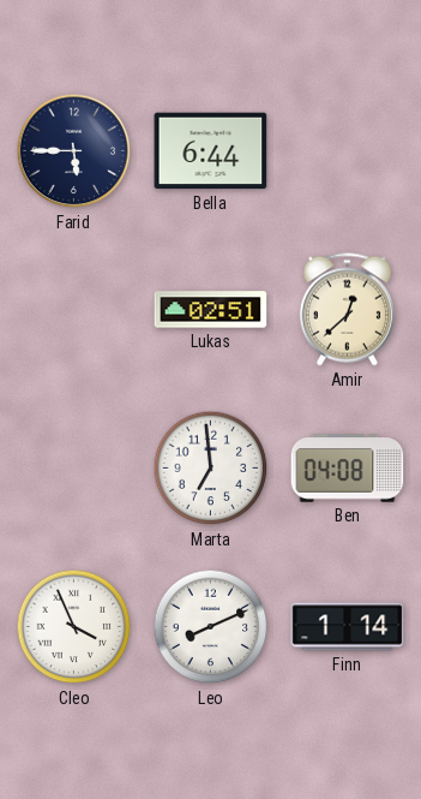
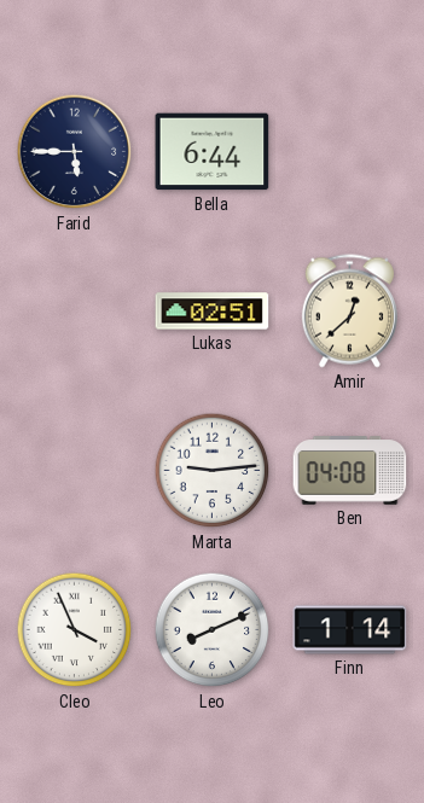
Marta: 6:59 -> 9:14 (213, 471)
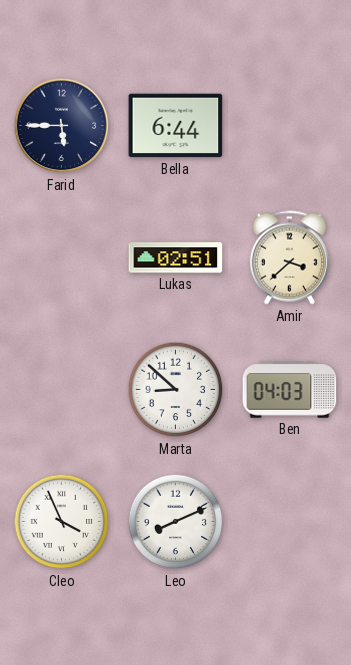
Amir: 12:38 -> 3:38 (289, 258)
Marta: 9:14 -> 8:52 (176, 390)
Ben: 04:08 -> 04:03 (290, 390)
Finn: 1:14 -> none (350, 630)
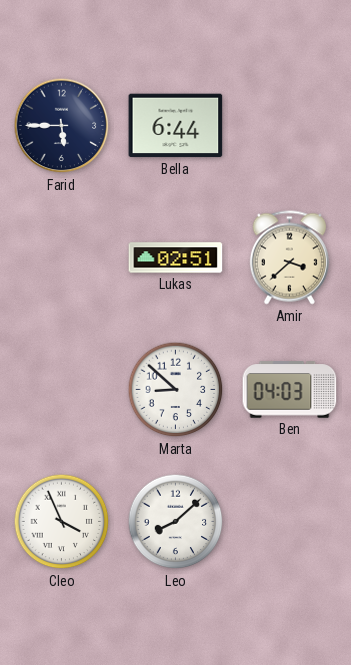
Leo: 8:11 -> 8:08 (176, 522)
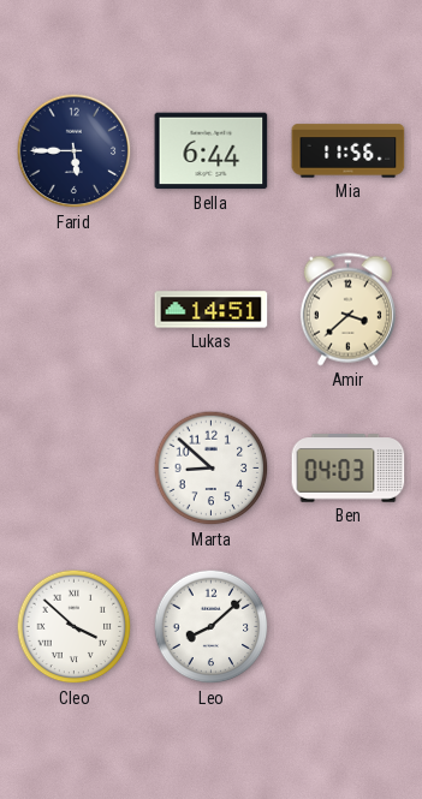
Mia: none -> 11:56 (349, 151)
Lukas: 02:51 -> 14:51 (212, 310)
Cleo: 3:56 -> 3:52 (75, 627)
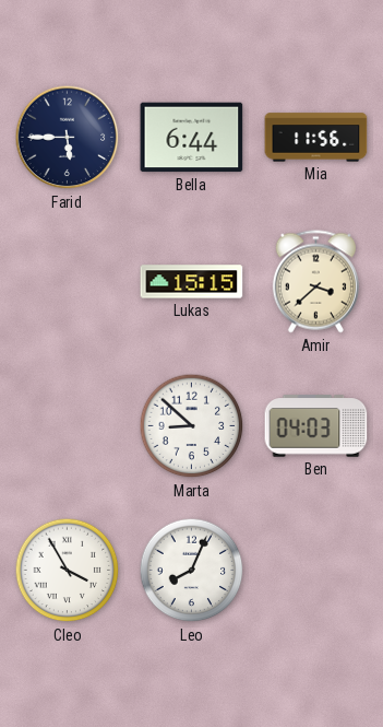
Lukas: 14:51 -> 15:15 (192, 282)
Cleo: 3:52 -> 3:55 (68, 571)
Leo: 8:08 -> 8:04 (192, 571)
